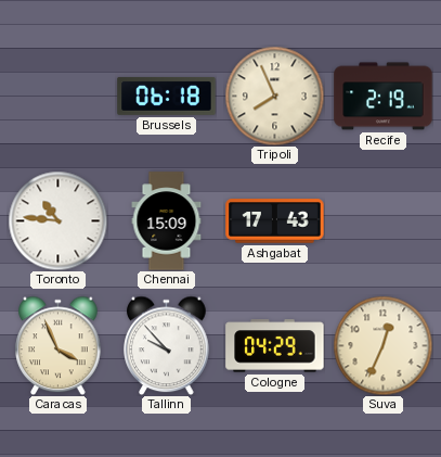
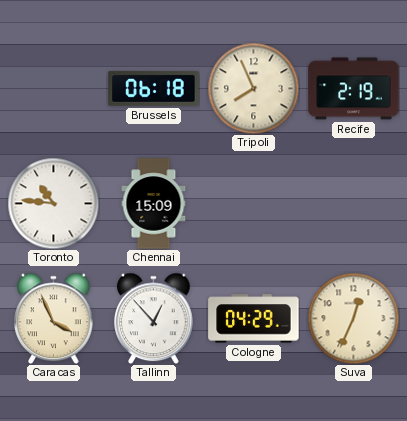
Ashgabat: 17:43 -> none (275, 221)
Tallinn: 9:53 -> 12:53 (154, 318)
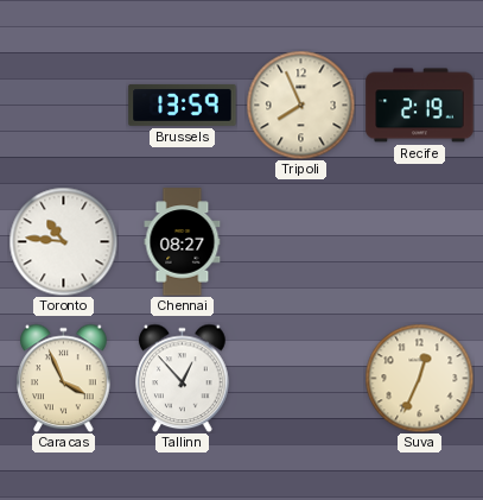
Brussels: 06:18 -> 13:59 (183, 105)
Chennai: 15:09 -> 08:27 (183, 242)
Cologne: 04:29 -> none (254, 319)
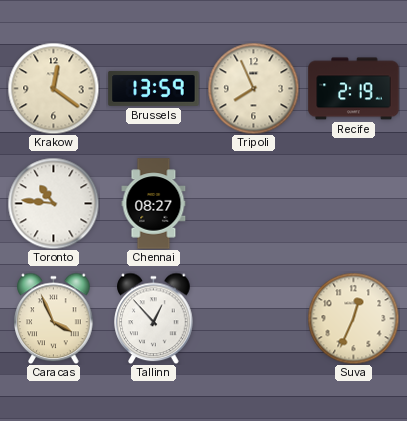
Krakow: none -> 12:21 (53, 88)
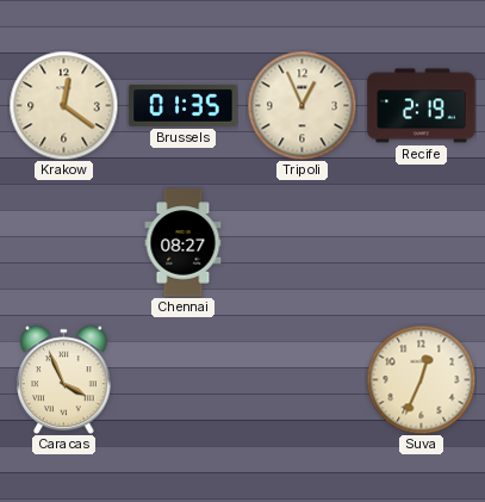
Brussels: 13:59 -> 01:35 (184, 105)
Tripoli: 7:56 -> 12:56 (301, 105)
Toronto: 10:46 -> none (53, 203)
Tallinn: 12:53 -> none (154, 318)
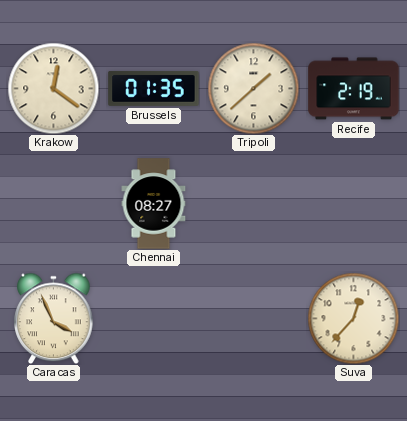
Tripoli: 12:56 -> 1:38 (253, 88)
Suva: 12:34 -> 12:37 (353, 318)
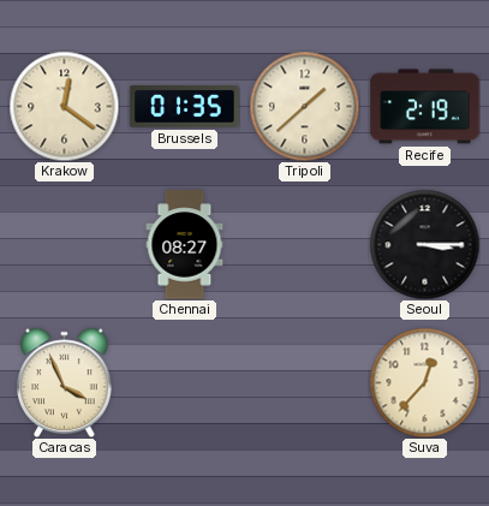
Seoul: none -> 3:15 (424, 244)
